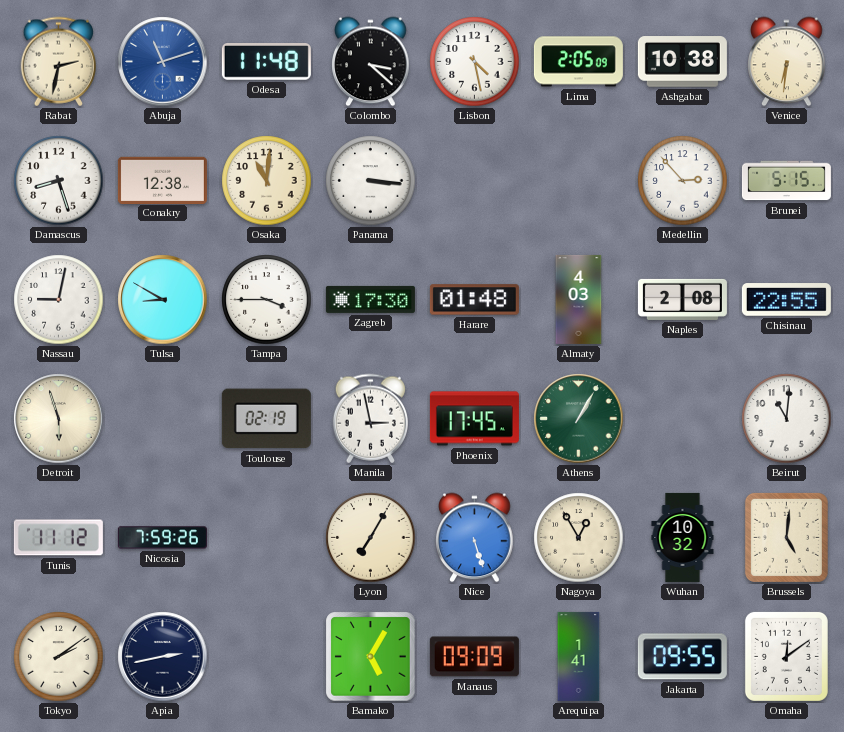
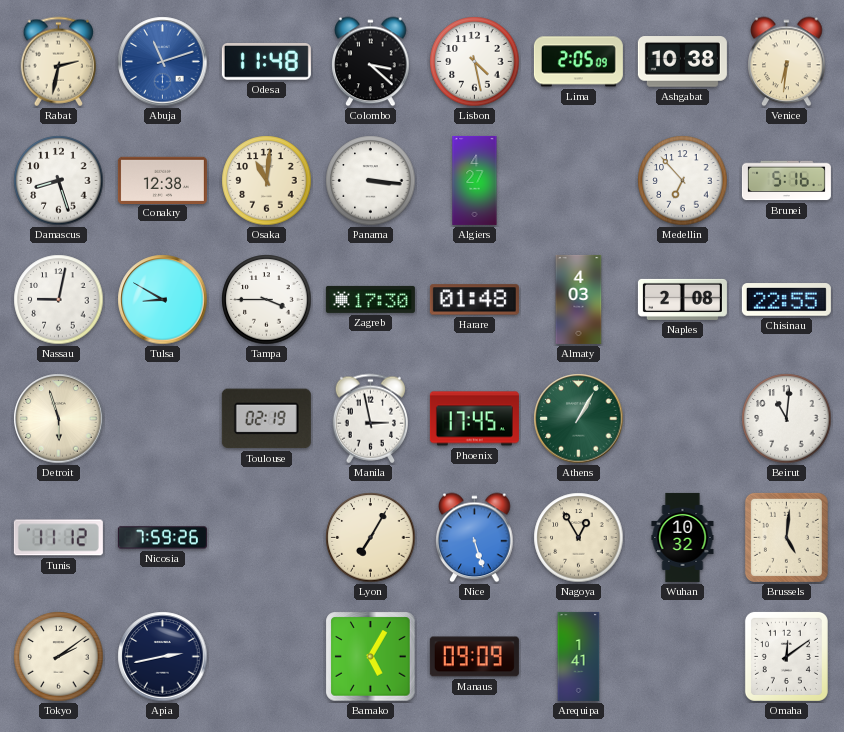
Algiers: none -> 4:27 (475, 180)
Medellin: 2:53 -> 6:53 (683, 181)
Brunei: 5:15 -> 5:16 (786, 181)
Jakarta: 09:55 -> none (682, 657)
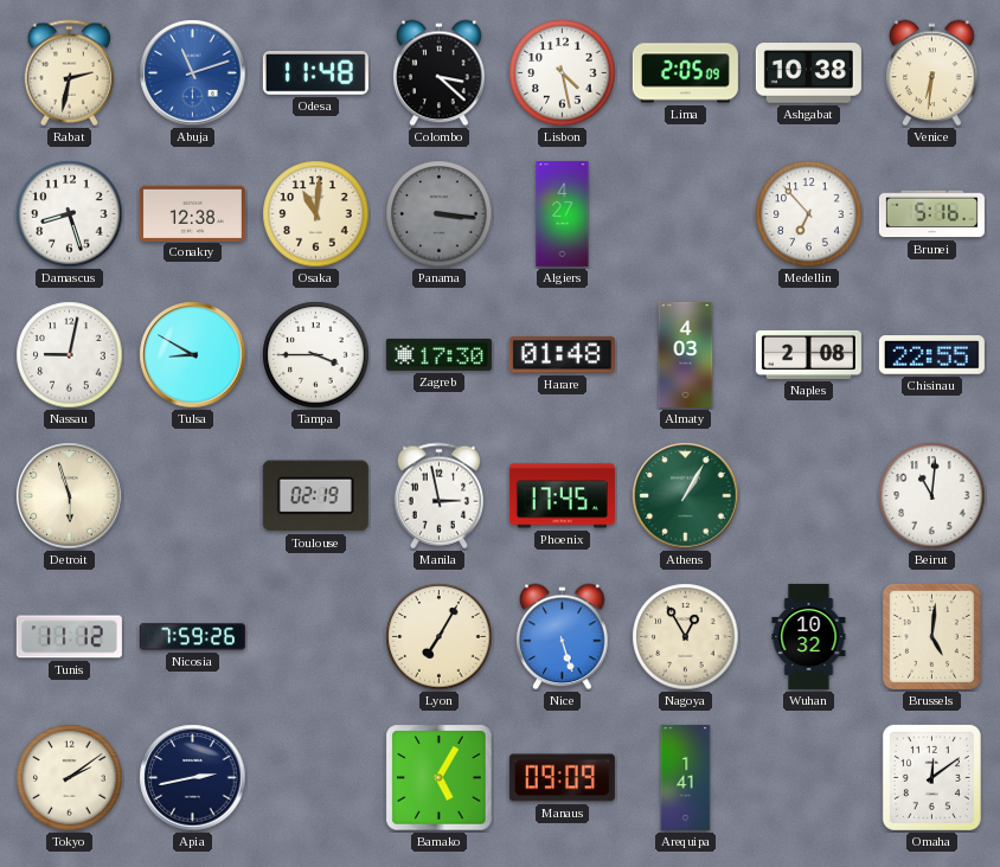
Panama dial: white -> grey (440, 214)
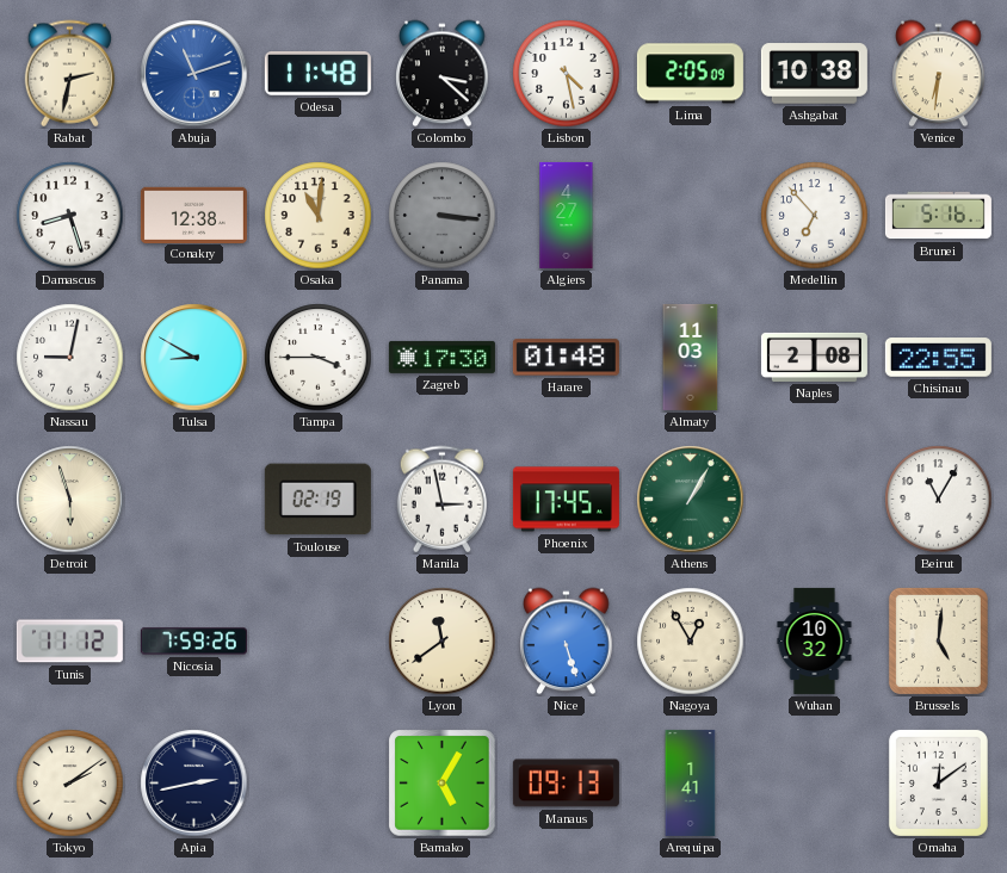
Almaty: 4:03 -> 11:03 (691, 357)
Beirut: 11:01 -> 11:05 (939, 500)
Lyon: 7:05 -> 11:39 (443, 642)
Manaus: 09:09 -> 09:13 (566, 784)
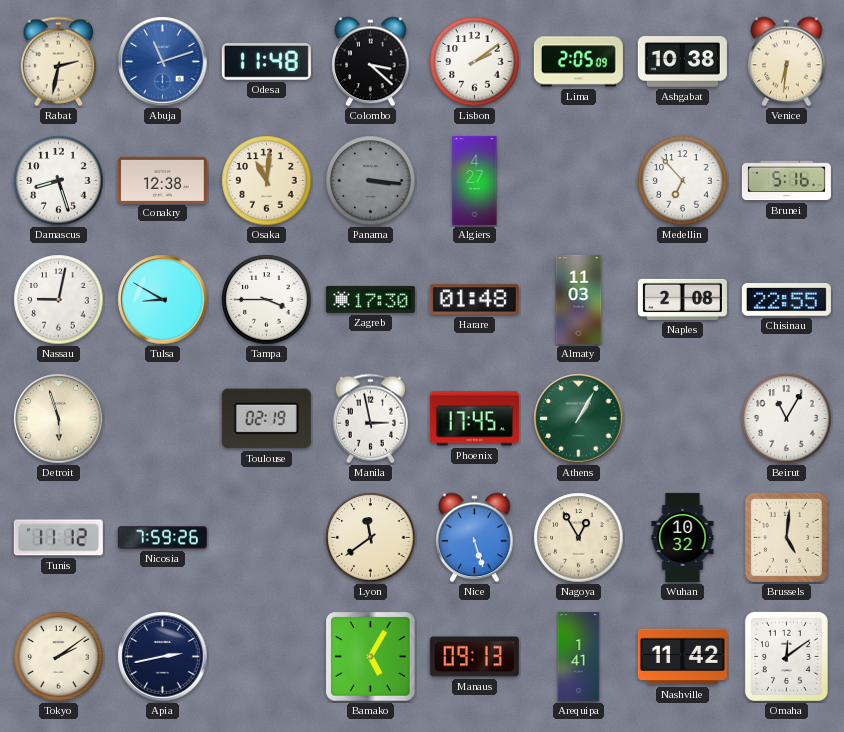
Lisbon: 4:28 -> 2:09 (475, 62)
Nashville: none -> 11:42 (682, 657)
